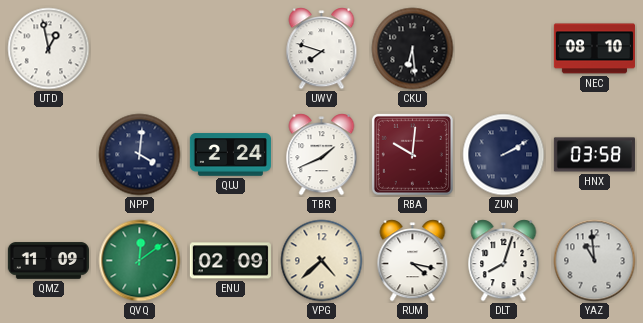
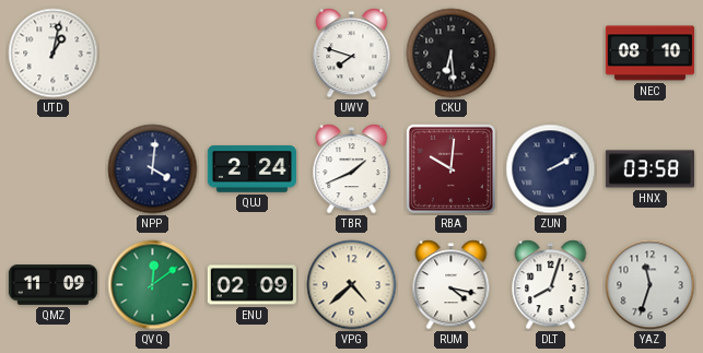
UTD: 12:58 -> 1:02 (54, 54)
YAZ: 10:59 -> 11:33 (651, 285)
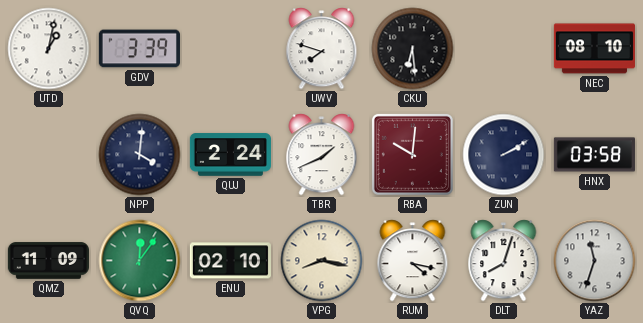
GDV: none -> 3:39 (139, 49)
QVQ: 12:09 -> 12:06 (140, 261)
ENU: 02:09 -> 02:10 (230, 261)
VPG: 4:38 -> 8:17 (322, 261)
